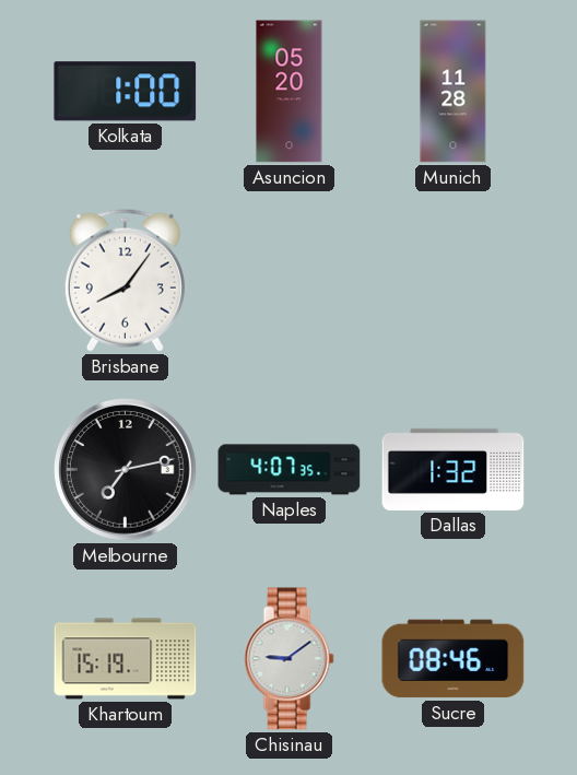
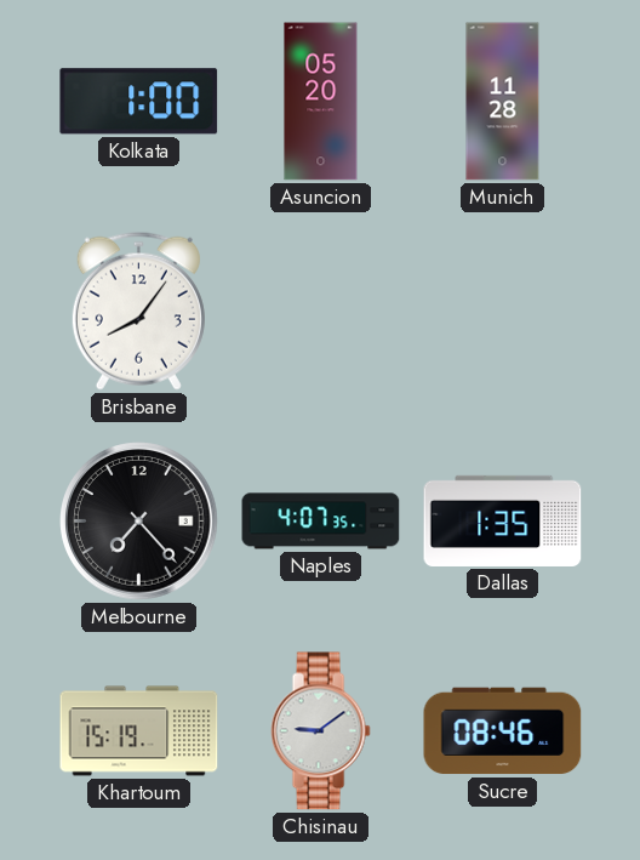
Melbourne: 7:13 -> 7:23 (139, 522)
Dallas: 1:32 -> 1:35 (503, 520)
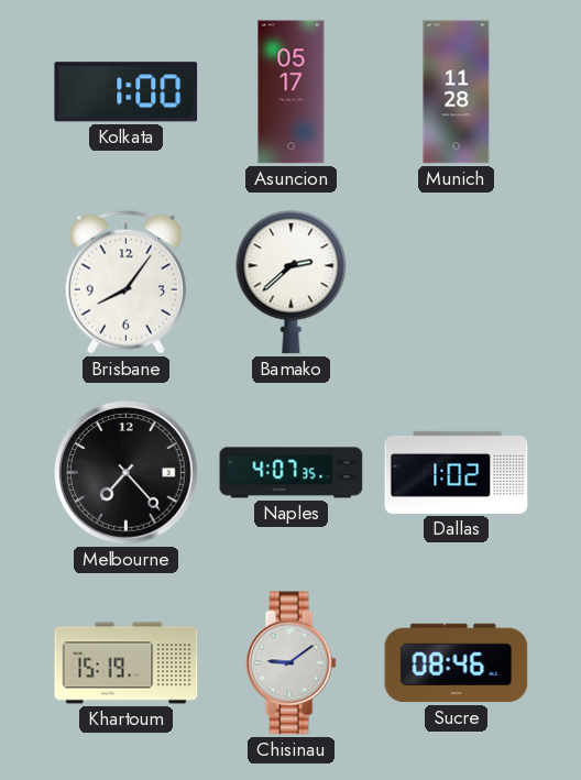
Asuncion: 05:20 -> 05:17 (292, 92)
Bamako: none -> 2:38 (292, 283)
Dallas: 1:35 -> 1:02 (457, 472)
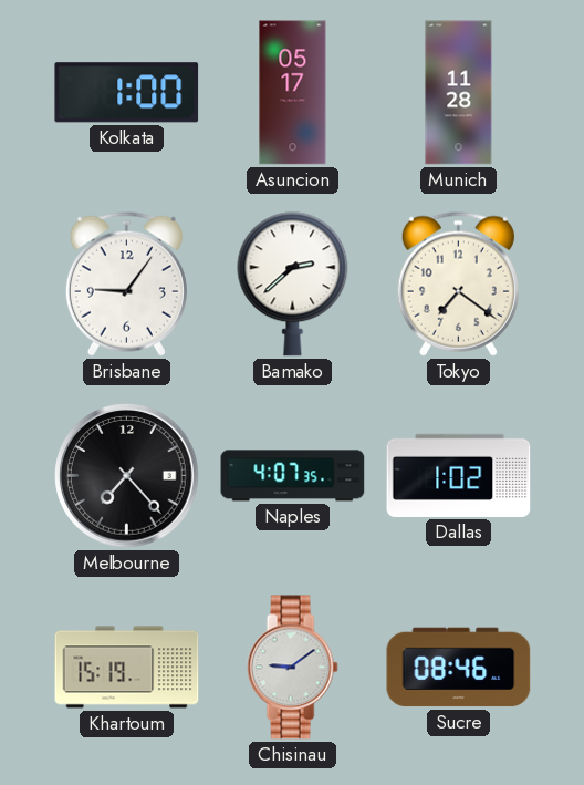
Brisbane: 8:06 -> 9:06 (126, 283)
Tokyo: none -> 7:21 (458, 283)
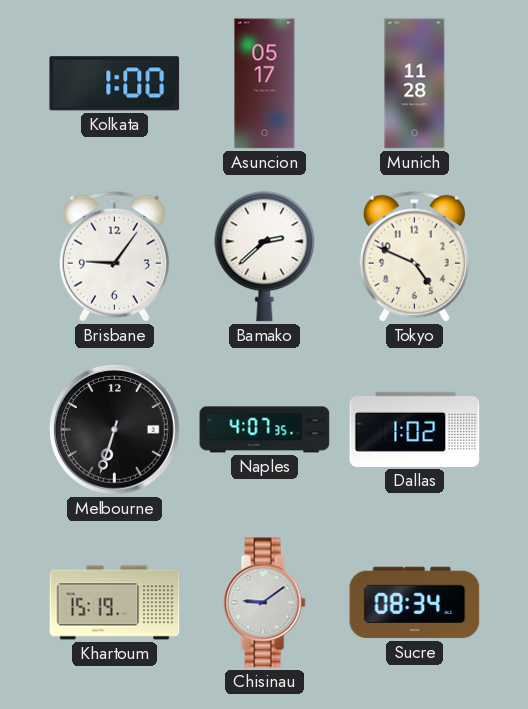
Tokyo: 7:21 -> 4:49 (414, 256)
Melbourne: 7:23 -> 6:33 (115, 430)
Sucre: 08:46 -> 08:34 (415, 603)
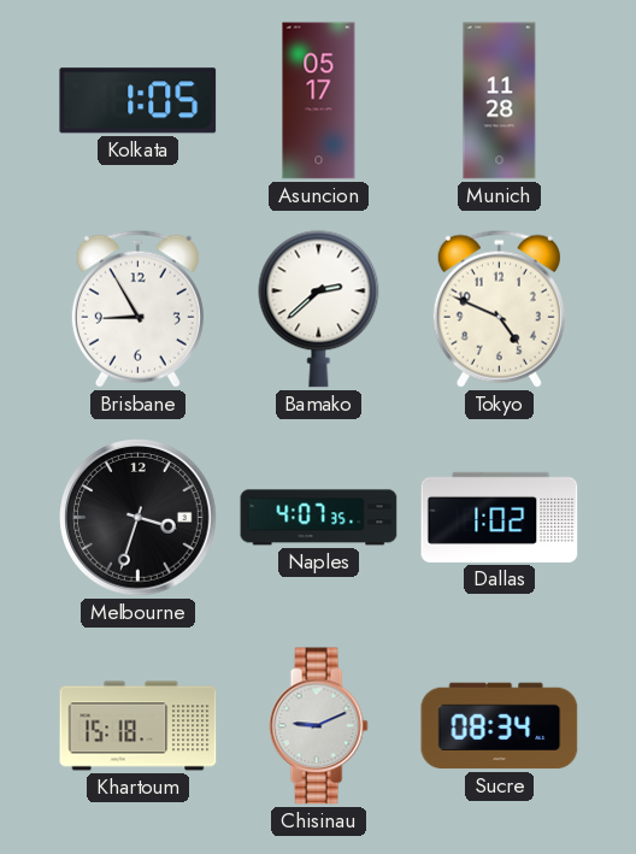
Kolkata: 1:00 -> 1:05 (139, 101)
Brisbane: 9:06 -> 8:55 (137, 308)
Melbourne: 6:33 -> 3:33 (139, 518)
Khartoum: 15:19 -> 15:18 (139, 726)
Chisinau: 9:09 -> 9:11 (318, 726)
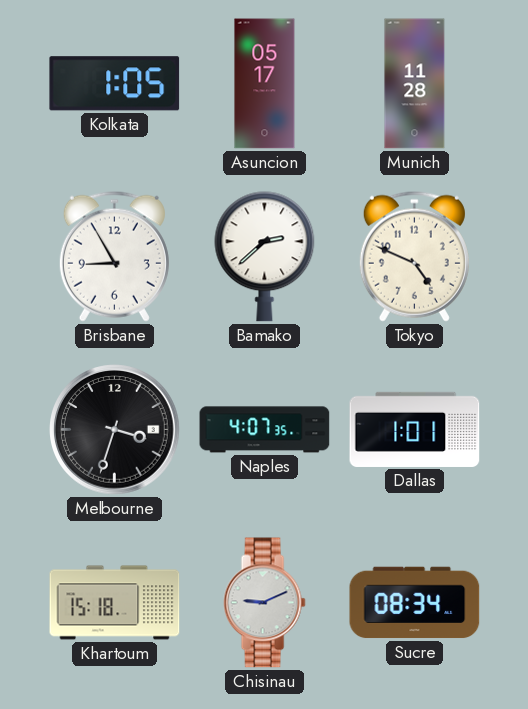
Dallas: 1:02 -> 1:01 (415, 429)
